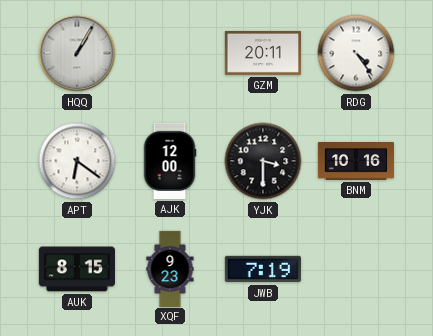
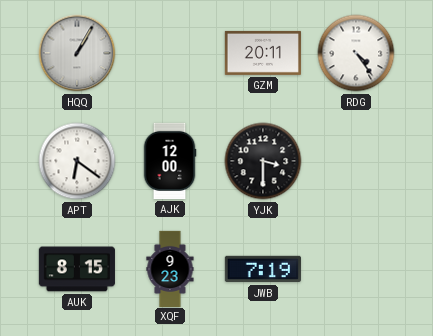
BNM: 10:16 -> none (356, 161)
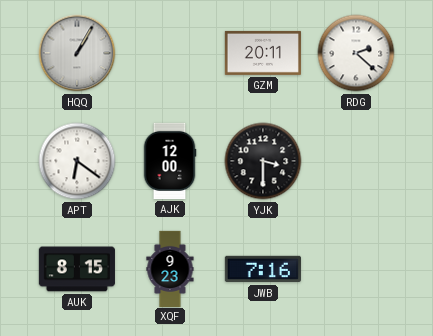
RDG: 4:24 -> 2:22 (356, 53)
JWB: 7:19 -> 7:16 (263, 269)
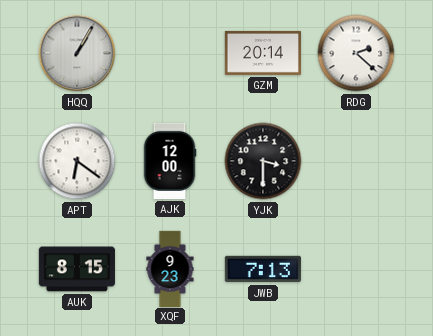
GZM: 20:11 -> 20:14 (263, 53)
JWB: 7:16 -> 7:13 (263, 269)
